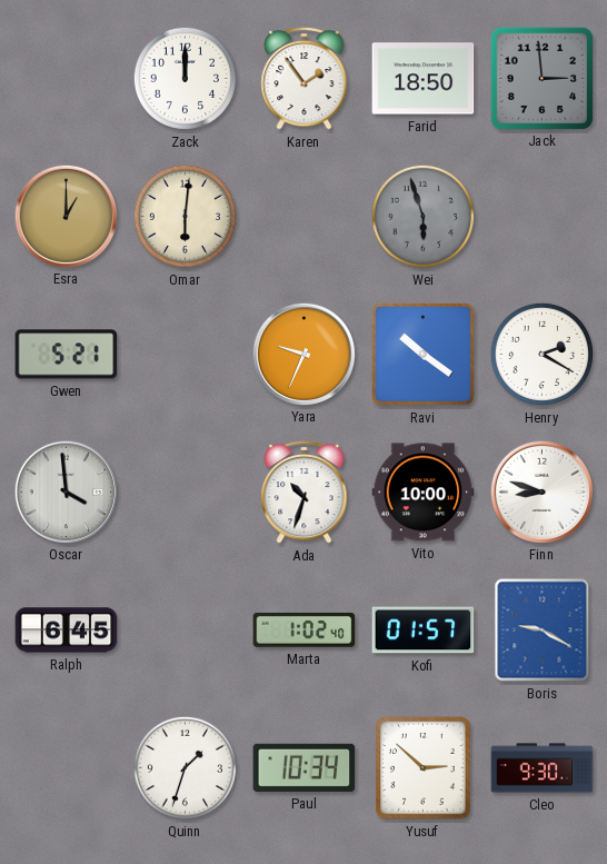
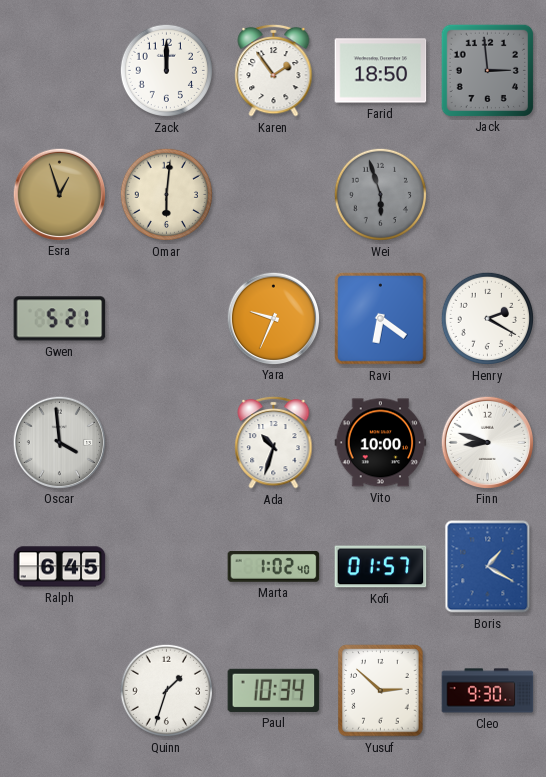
Esra: 1:00 -> 12:57 (59, 194)
Ravi: 10:21 -> 6:21 (381, 319)
Boris: 9:20 -> 1:20 (488, 567)
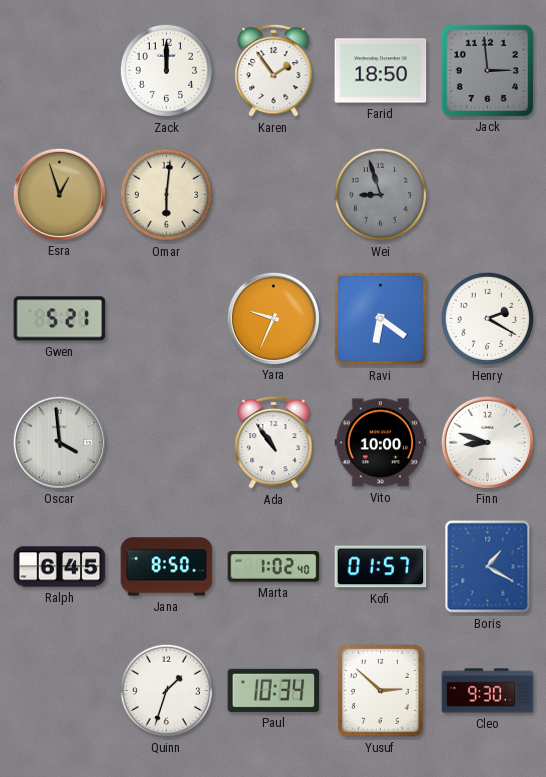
Wei: 5:57 -> 8:57 (380, 194)
Ada: 10:33 -> 10:54 (274, 442)
Jana: none -> 8:50 (167, 567)
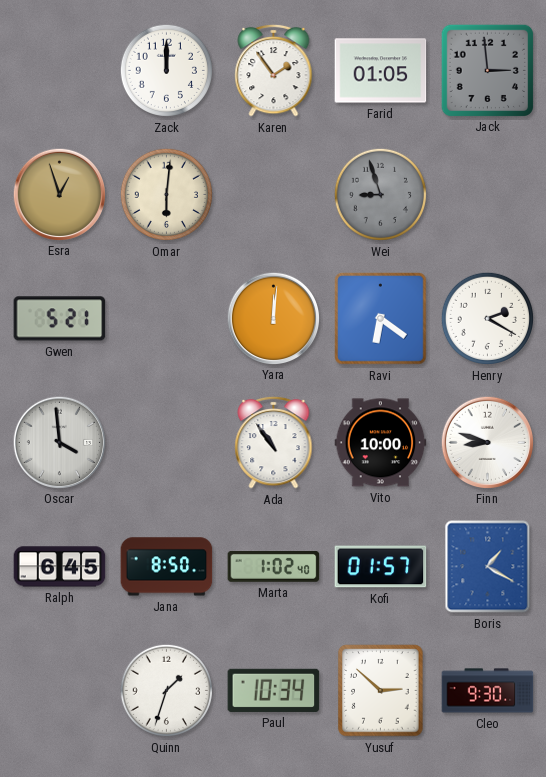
Farid: 18:50 -> 01:05 (381, 71)
Yara: 9:34 -> 12:01 (273, 318)
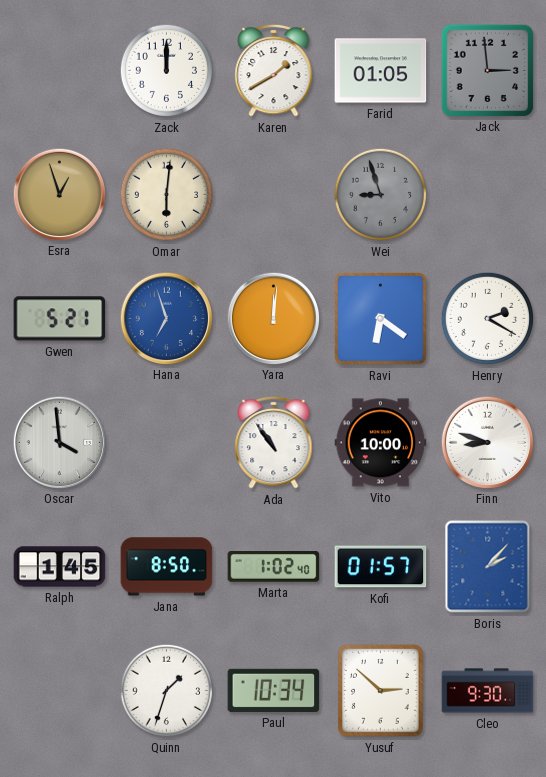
Karen: 1:54 -> 1:40 (274, 70)
Hana: none -> 6:57 (166, 318)
Ralph: 6:45 -> 1:45 (60, 567)
Boris: 1:20 -> 2:07 (488, 567)
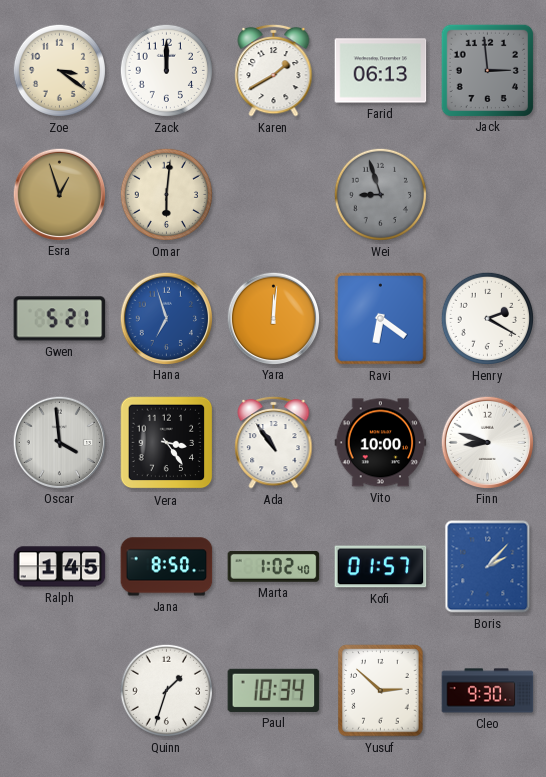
Zoe: none -> 3:21 (59, 70)
Farid: 01:05 -> 06:13 (381, 71)
Vera: none -> 3:24 (167, 443)
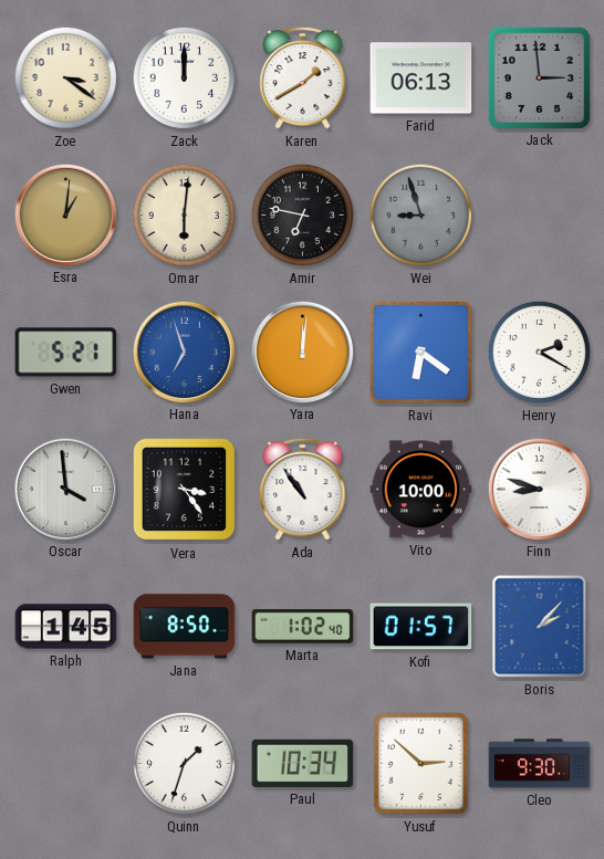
Esra: 12:57 -> 1:01 (65, 214)
Amir: none -> 6:47 (302, 214)
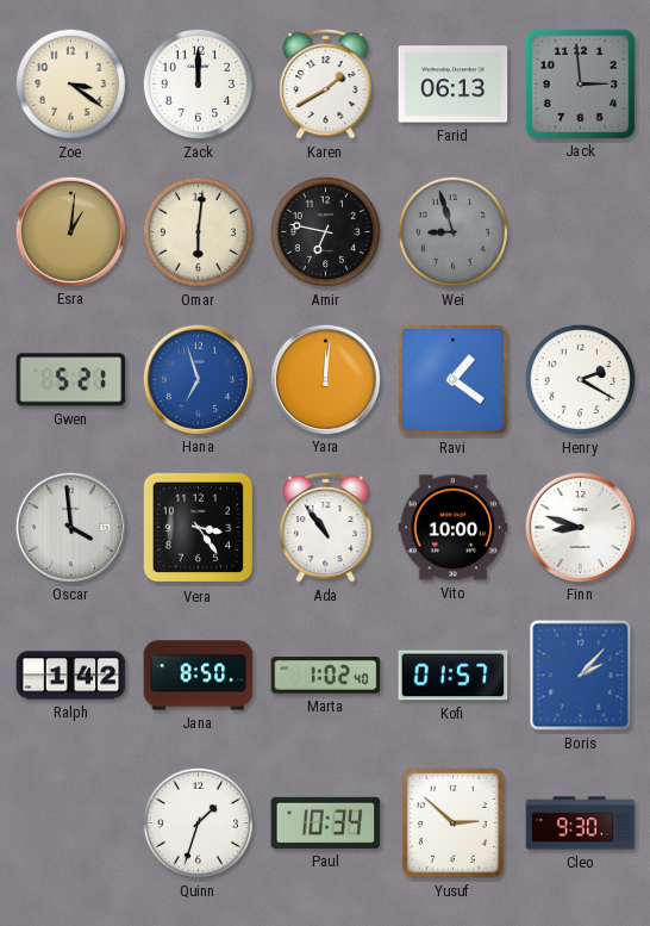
Ravi: 6:21 -> 1:21 (454, 380)
Ralph: 1:45 -> 1:42 (71, 676)
